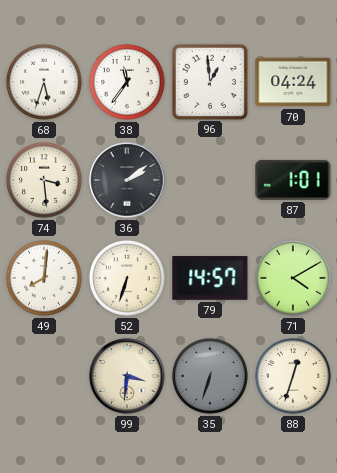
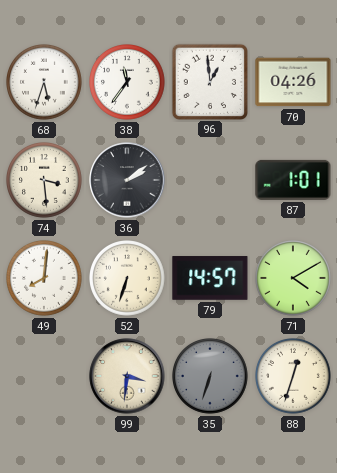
70: 04:24 -> 04:26 (293, 82)
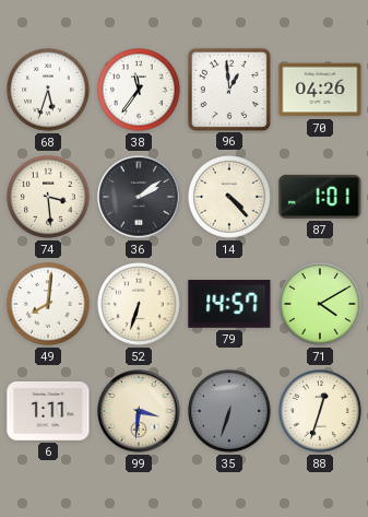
14: none -> 4:23 (230, 198)
6: none -> 1:11 (48, 411)
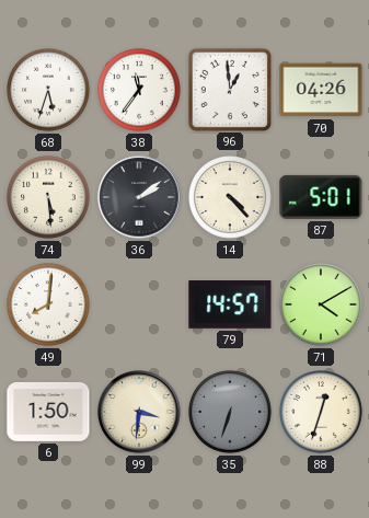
74: 3:29 -> 5:29 (49, 198)
87: 1:01 -> 5:01 (321, 197)
52: 6:33 -> none (140, 305)
6: 1:11 -> 1:50 (48, 412)
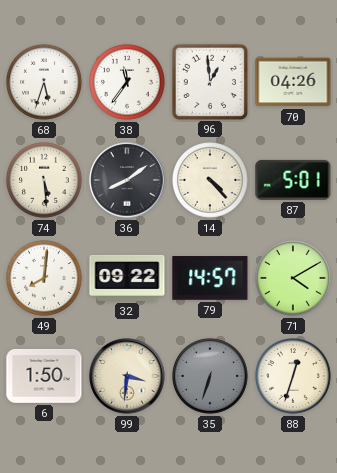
36: 2:09 -> 8:09 (127, 180)
32: none -> 09:22 (127, 278)
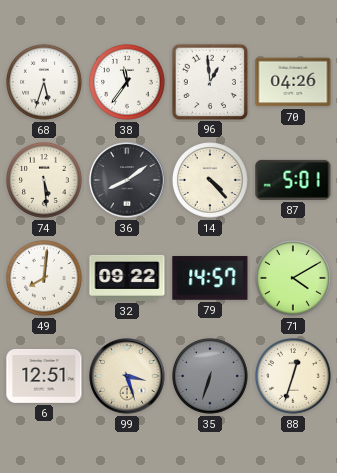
6: 1:50 -> 12:51 (44, 376)
99: 3:31 -> 3:27 (127, 376)
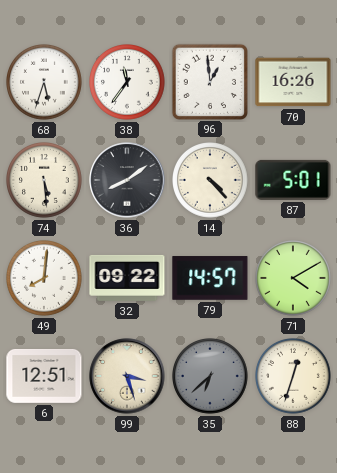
70: 04:26 -> 16:26 (293, 82)
35: 6:33 -> 6:38 (211, 377)
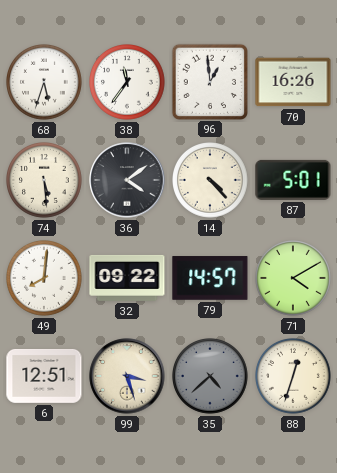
36: 8:09 -> 4:09 (127, 180)
35: 6:38 -> 4:38 (211, 377)
